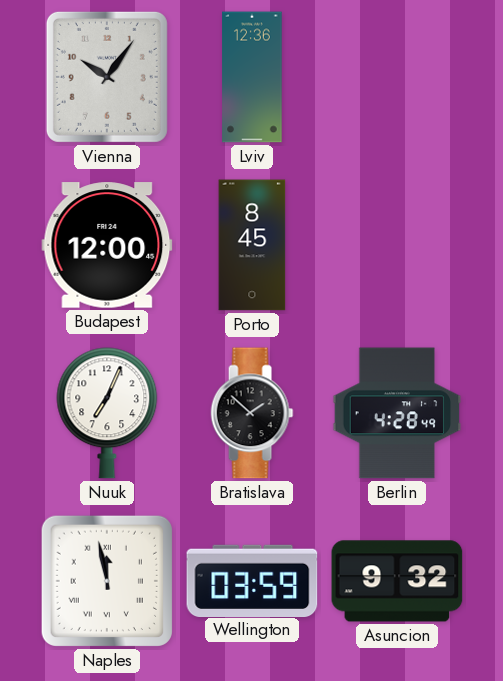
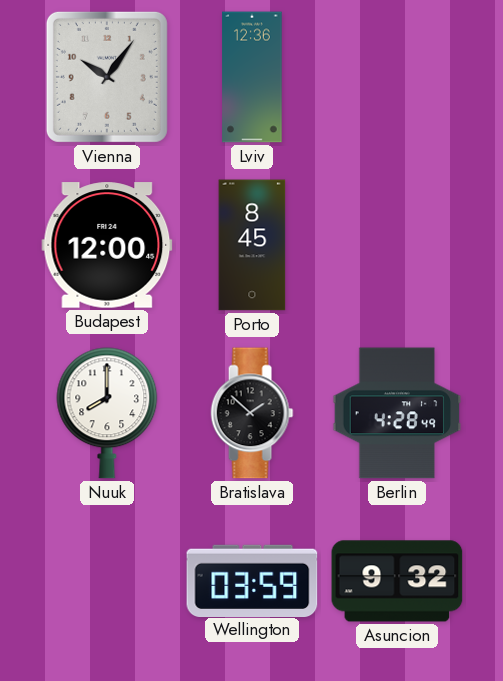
Nuuk: 7:04 -> 8:00 (107, 413)
Naples: 11:58 -> none (107, 581)
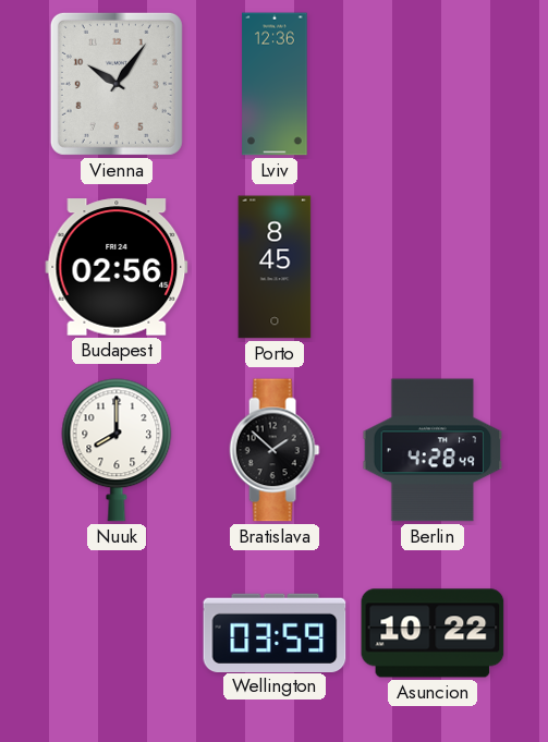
Budapest: 12:00 -> 02:56 (117, 267)
Asuncion: 9:32 -> 10:22 (433, 633)
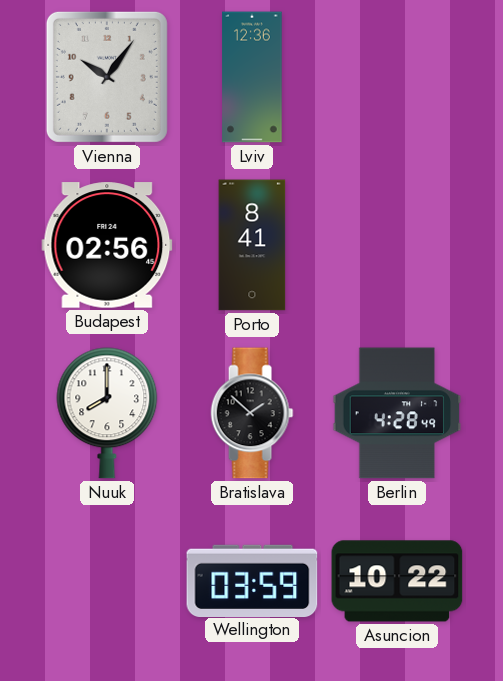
Porto: 8:45 -> 8:41 (252, 245)
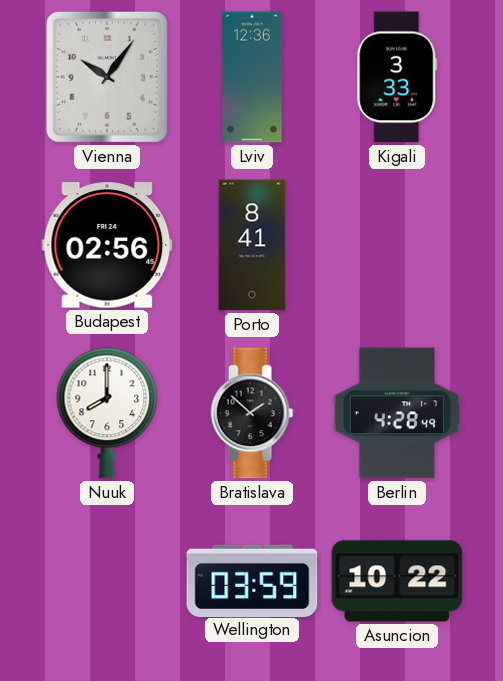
Kigali: none -> 3:33 (397, 77)
